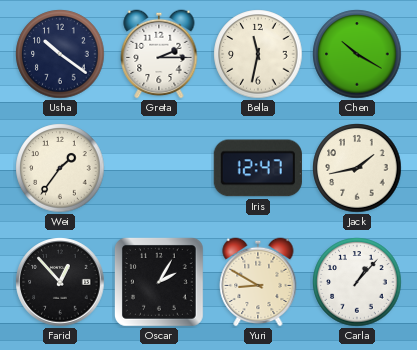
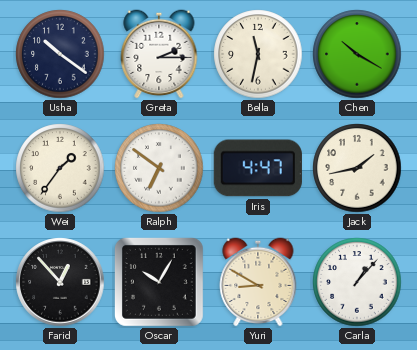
Ralph: none -> 6:51 (159, 168)
Iris: 12:47 -> 4:47 (258, 168)
Oscar: 2:05 -> 10:05 (159, 282)
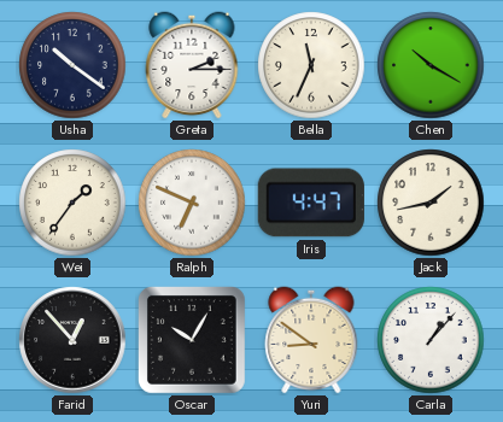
Bella: 11:32 -> 11:34 (311, 65)
Ralph: 6:51 -> 6:49 (192, 203)
Yuri: 8:50 -> 8:51 (311, 340)
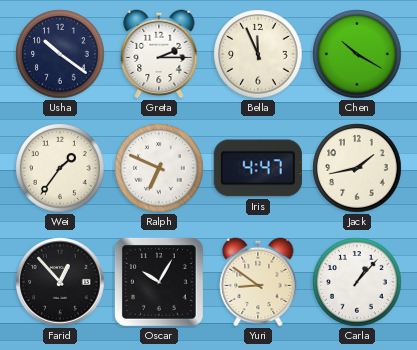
Bella: 11:34 -> 11:56 (258, 54)
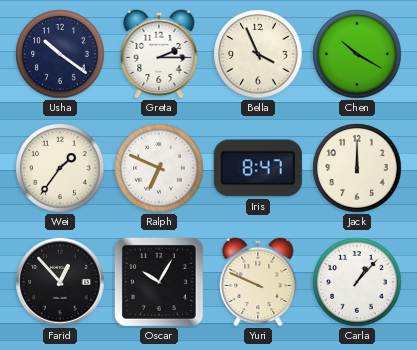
Bella: 11:56 -> 3:56 (258, 54)
Iris: 4:47 -> 8:47 (258, 168)
Jack: 1:43 -> 12:00 (357, 168)
Yuri: 8:51 -> 9:49 (258, 282)
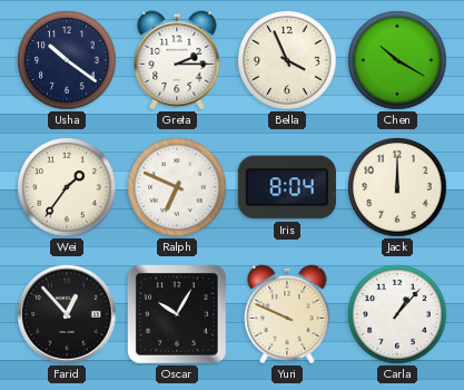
Iris: 8:47 -> 8:04 (287, 187)
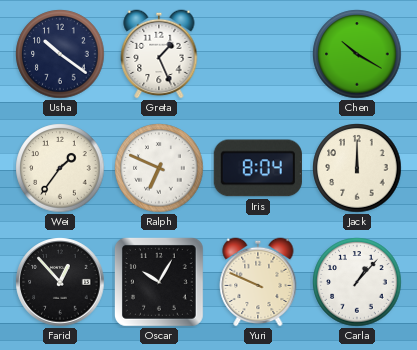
Greta: 2:15 -> 1:26 (159, 54)
Bella: 3:56 -> none (287, 60)
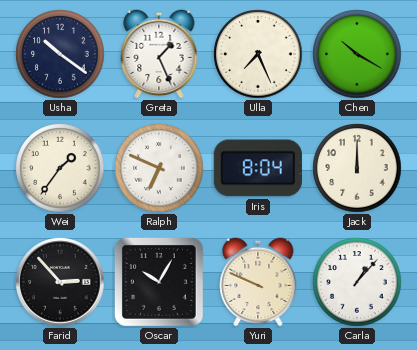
Ulla: none -> 7:26 (258, 54)
Farid: 12:53 -> 2:53 (60, 282)
